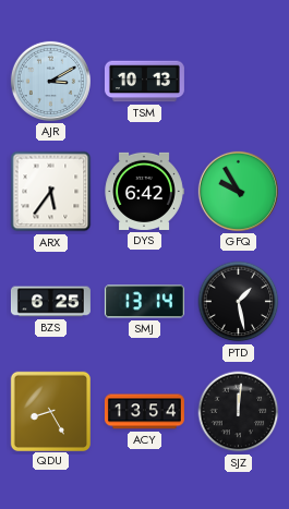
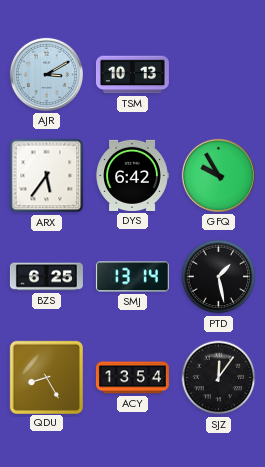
SJZ: 12:01 -> 12:06 (219, 378)
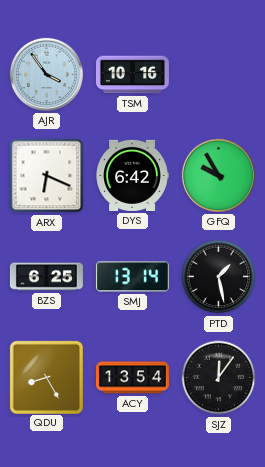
AJR: 3:10 -> 3:54 (46, 74)
TSM: 10:13 -> 10:16 (132, 75)
ARX: 5:36 -> 6:19 (47, 176)
